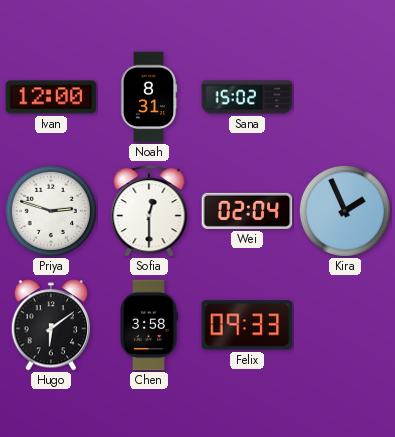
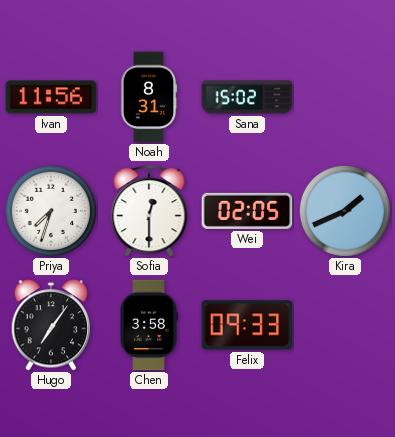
Ivan: 12:00 -> 11:56 (51, 97)
Priya: 2:48 -> 7:33 (51, 211)
Wei: 02:04 -> 02:05 (247, 211)
Kira: 1:56 -> 1:41 (345, 211)
Hugo: 6:09 -> 7:06 (51, 325)
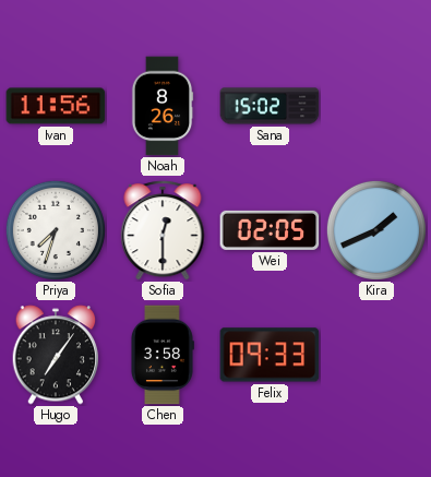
Noah: 8:31 -> 8:26 (163, 106)
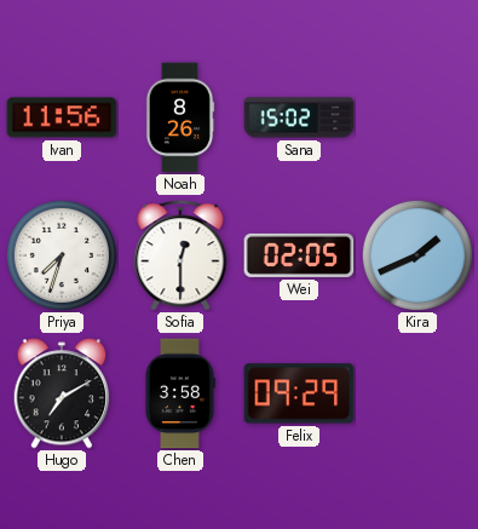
Hugo: 7:06 -> 7:10 (62, 393)
Felix: 09:33 -> 09:29 (299, 393)
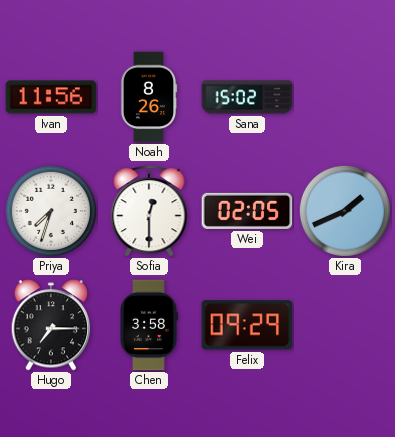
Hugo: 7:10 -> 7:15 (51, 325)
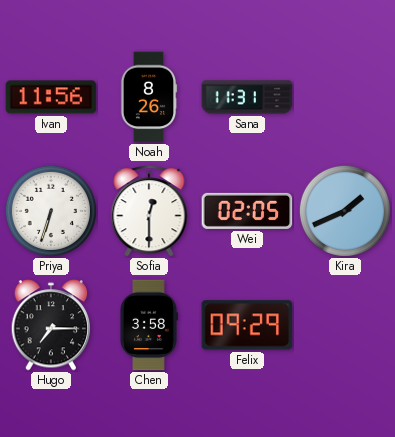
Sana: 15:02 -> 11:31 (247, 97)
Priya: 7:33 -> 6:33 (51, 211)
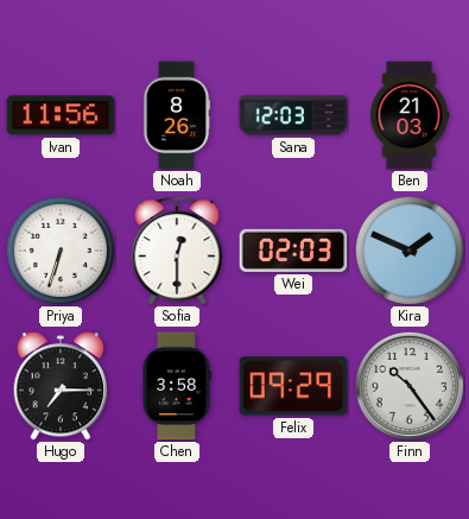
Sana: 11:31 -> 12:03 (293, 115)
Ben: none -> 21:03 (410, 115)
Wei: 02:05 -> 02:03 (293, 251)
Kira: 1:41 -> 1:49 (410, 251)
Finn: none -> 10:24 (410, 386)
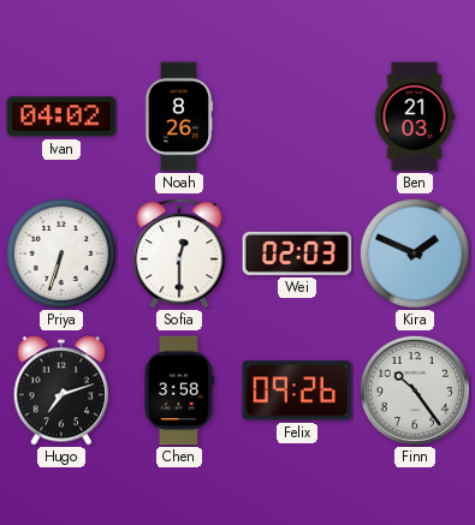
Ivan: 11:56 -> 04:02 (61, 117)
Sana: 12:03 -> none (293, 115)
Hugo: 7:15 -> 7:12 (61, 390)
Felix: 09:29 -> 09:26 (297, 390)
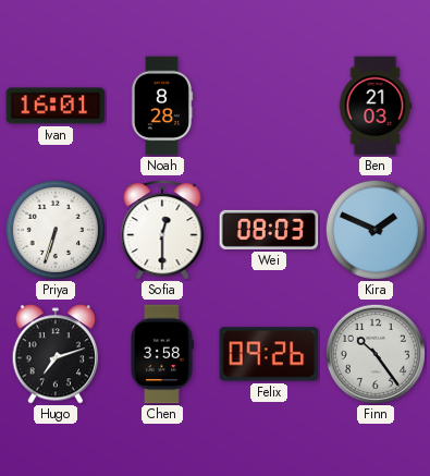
Ivan: 04:02 -> 16:01 (56, 106)
Noah: 8:26 -> 8:28 (162, 106)
Wei: 02:03 -> 08:03 (269, 230)
